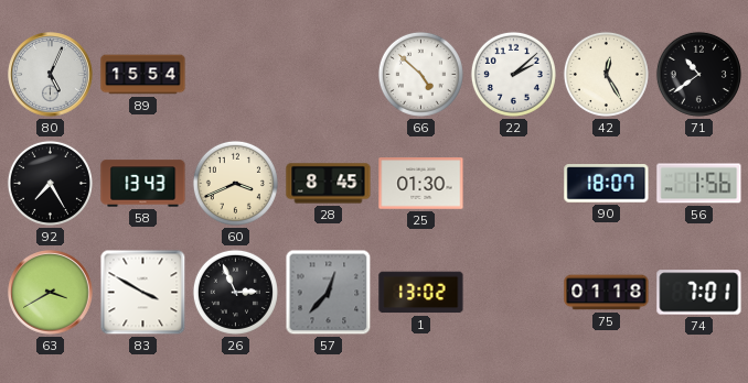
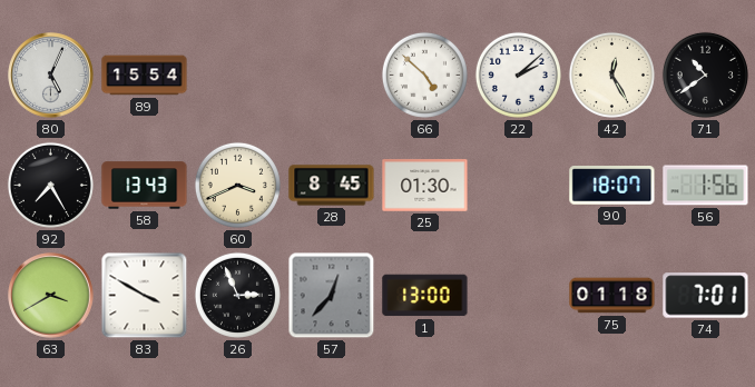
1: 13:02 -> 13:00 (425, 296)
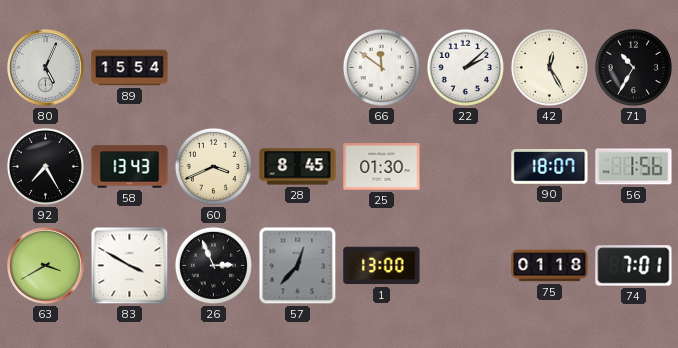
66: 4:52 -> 11:51 (381, 67)
71: 10:39 -> 10:35 (633, 67)
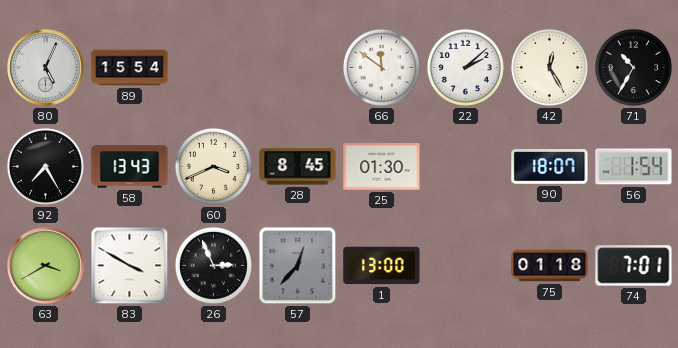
56: 1:56 -> 1:54 (634, 167)
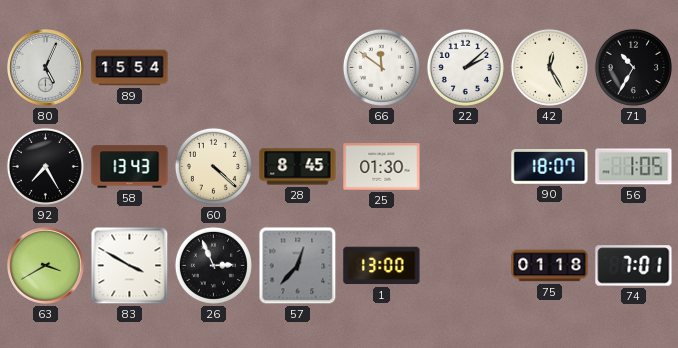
60: 3:41 -> 4:22 (213, 166)
56: 1:54 -> 1:05 (634, 167)
